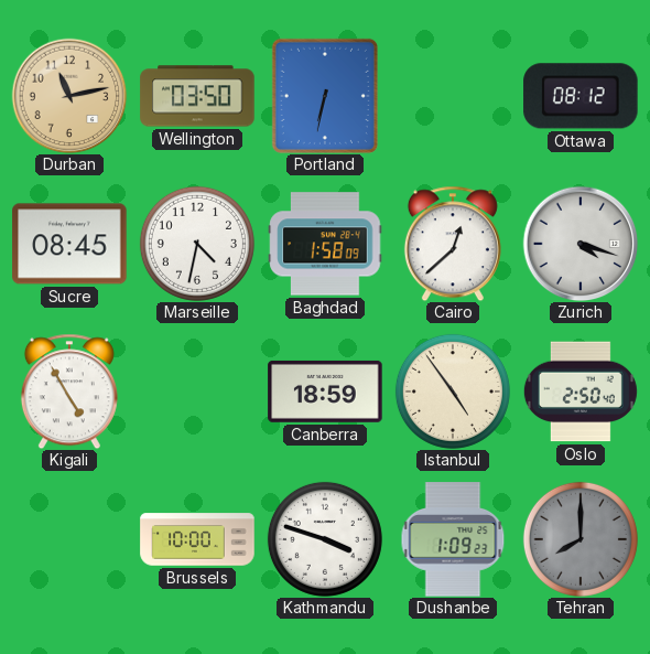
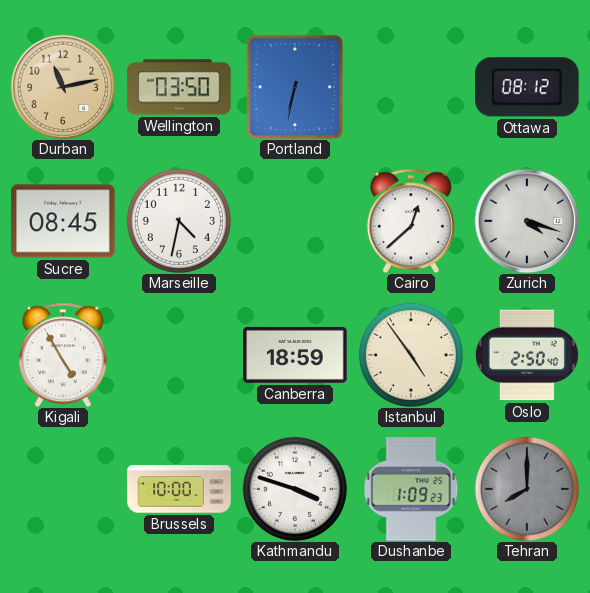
Baghdad: 1:58 -> none (325, 244)
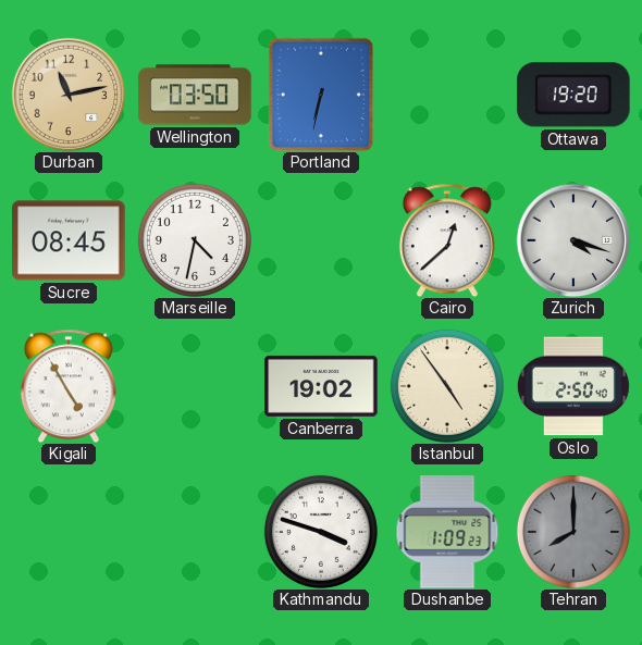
Ottawa: 08:12 -> 19:20 (573, 95)
Canberra: 18:59 -> 19:02 (321, 386)
Brussels: 10:00 -> none (179, 489)
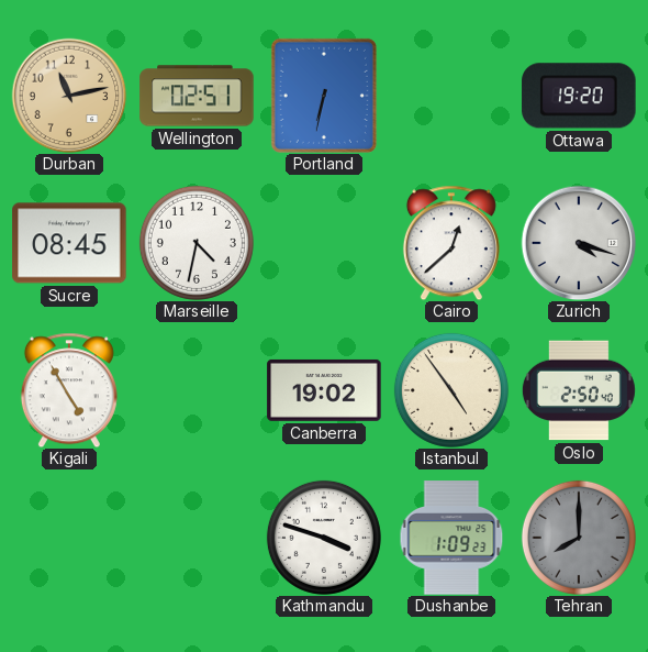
Wellington: 03:50 -> 02:51 (197, 96)
